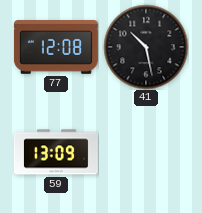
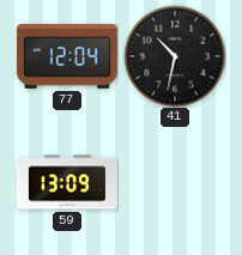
77: 12:08 -> 12:04 (67, 57)
41: 10:28 -> 10:32 (175, 56)
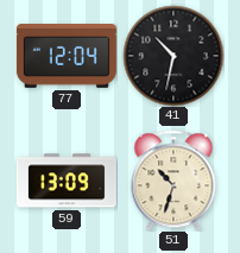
51: none -> 10:33 (173, 181)
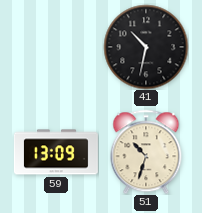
77: 12:04 -> none (67, 57)
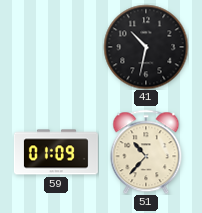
59: 13:09 -> 01:09 (56, 152)
51: 10:33 -> 10:37 (146, 152)
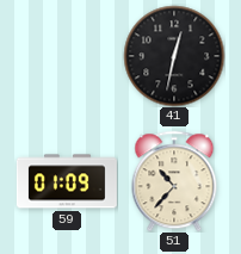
41: 10:32 -> 12:32 (174, 56)
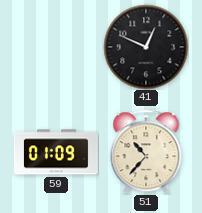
41: 12:32 -> 12:49 (146, 47)
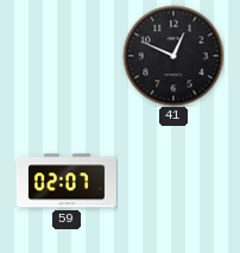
59: 01:09 -> 02:07 (67, 181)
51: 10:37 -> none (146, 152)
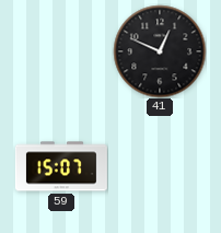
59: 02:07 -> 15:07 (61, 166)
